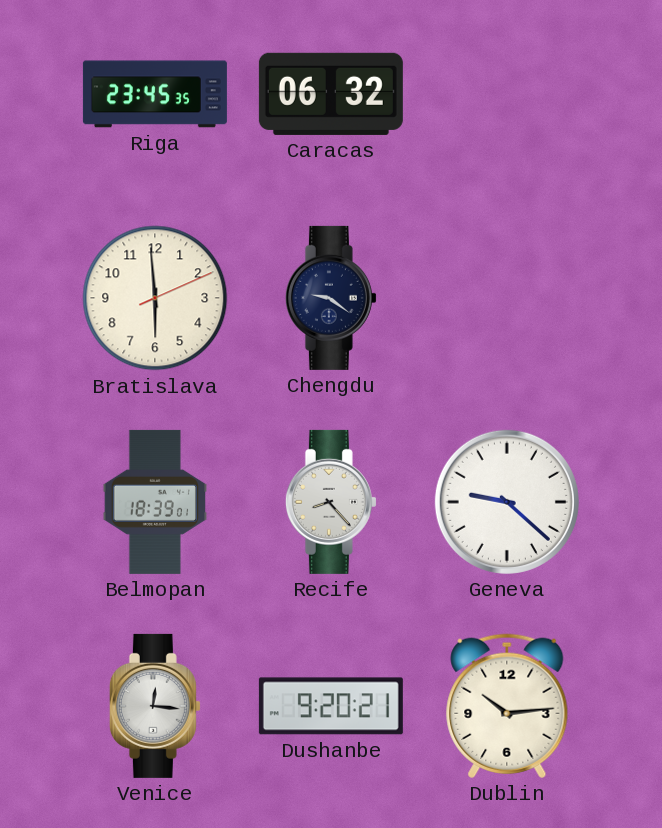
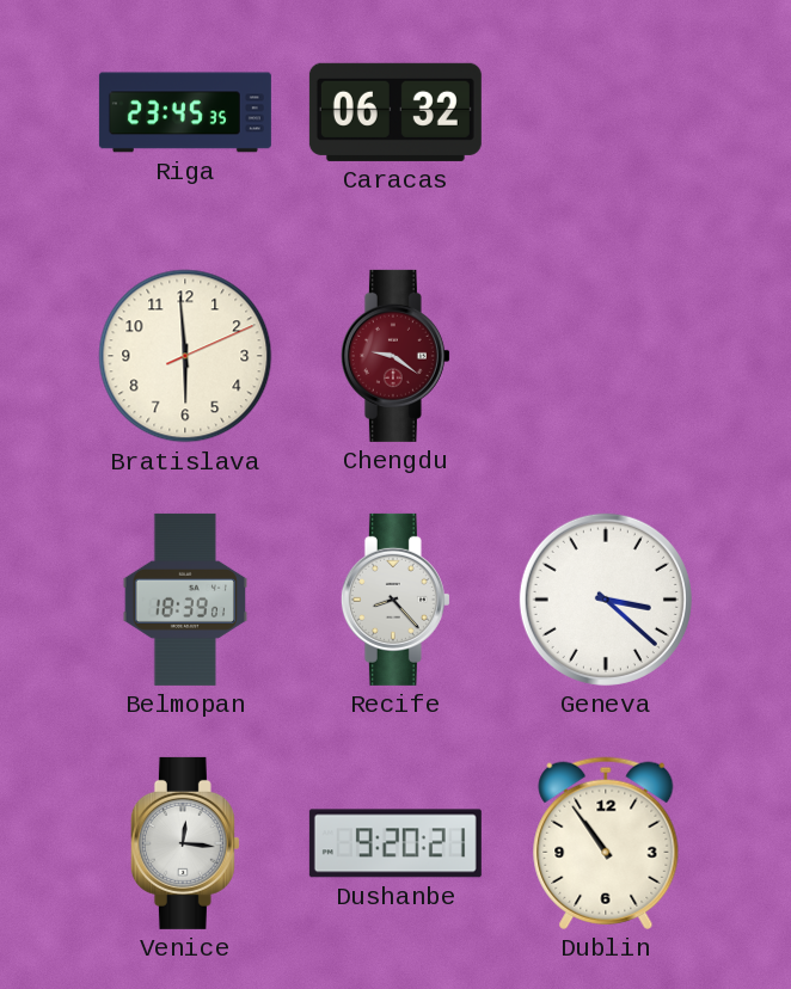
Chengdu dial: navy -> burgundy (395, 356)
Geneva: 9:22 -> 3:22 (606, 600)
Dublin: 10:14 -> 10:54 (606, 843)
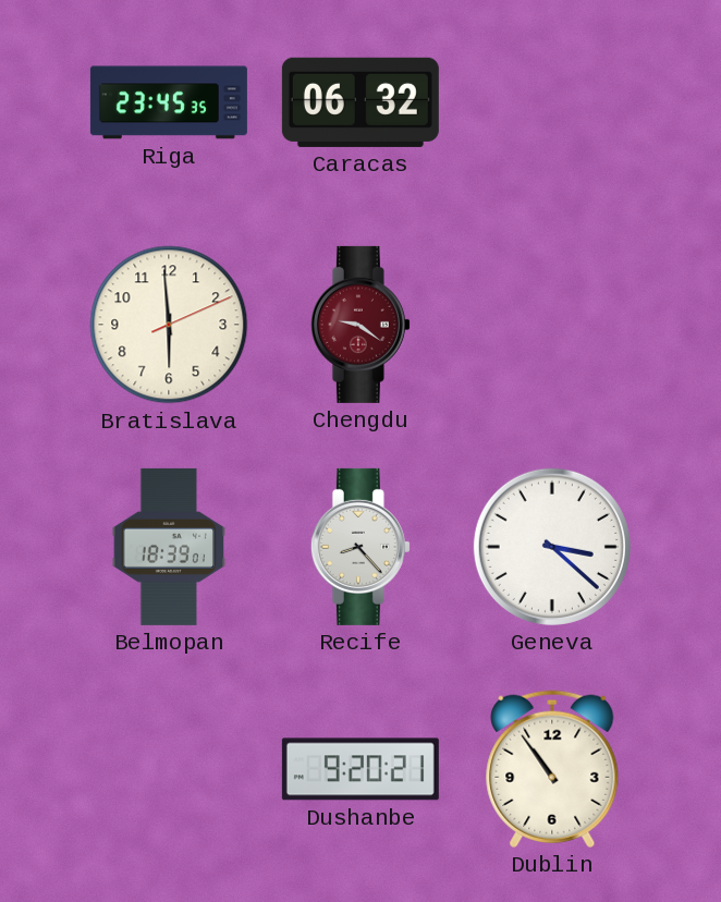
Venice: 12:16 -> none (185, 843)
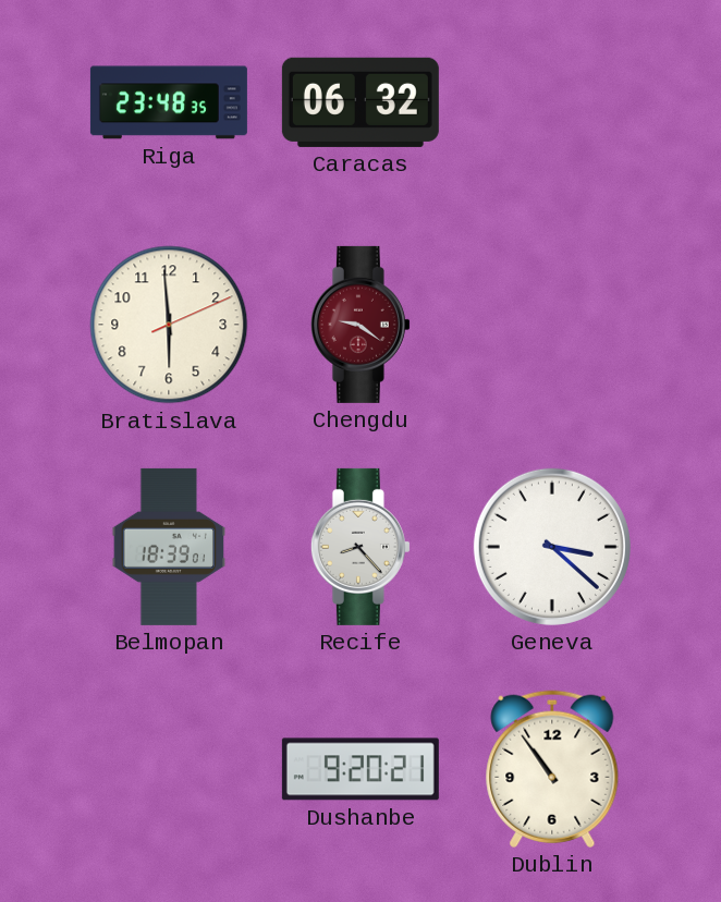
Riga: 23:45 -> 23:48 (169, 102)
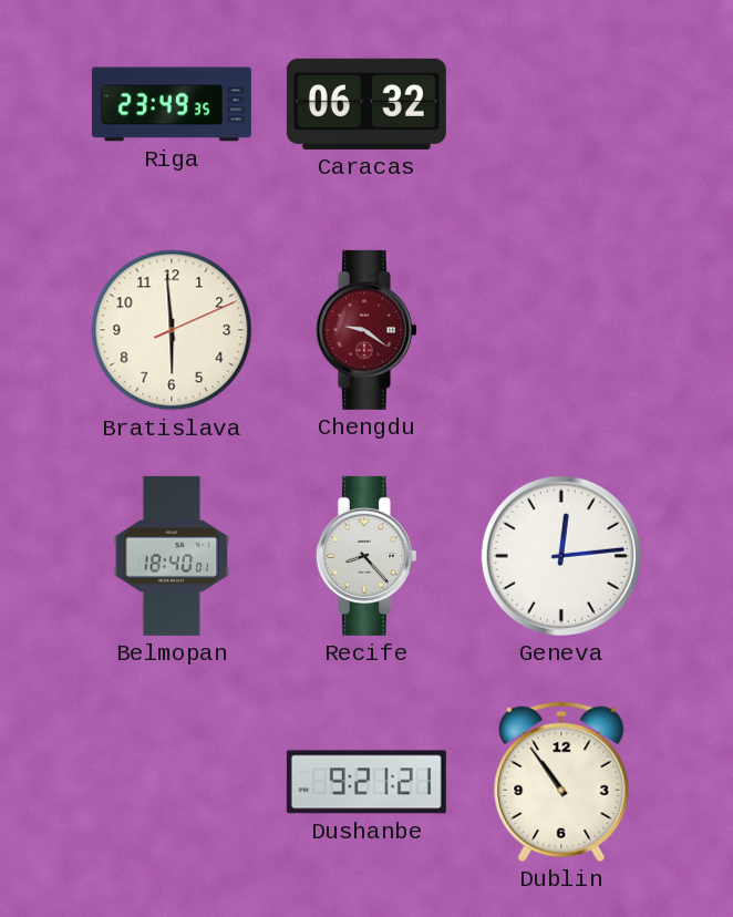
Riga: 23:48 -> 23:49 (172, 104)
Belmopan: 18:39 -> 18:40 (171, 556)
Geneva: 3:22 -> 12:14 (561, 556)
Dushanbe: 9:20 -> 9:21 (366, 782)
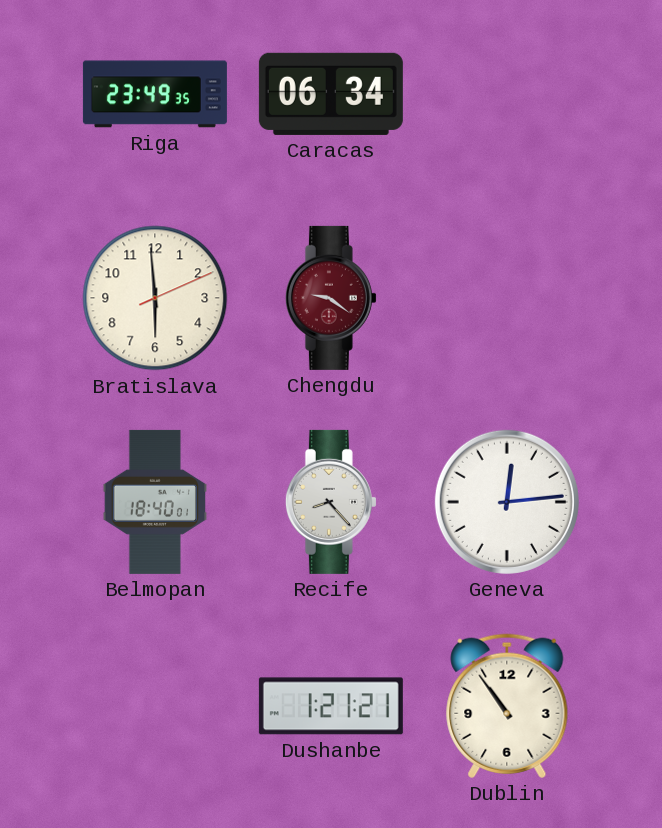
Caracas: 06:32 -> 06:34 (331, 94)
Dushanbe: 9:21 -> 1:21 (331, 706)
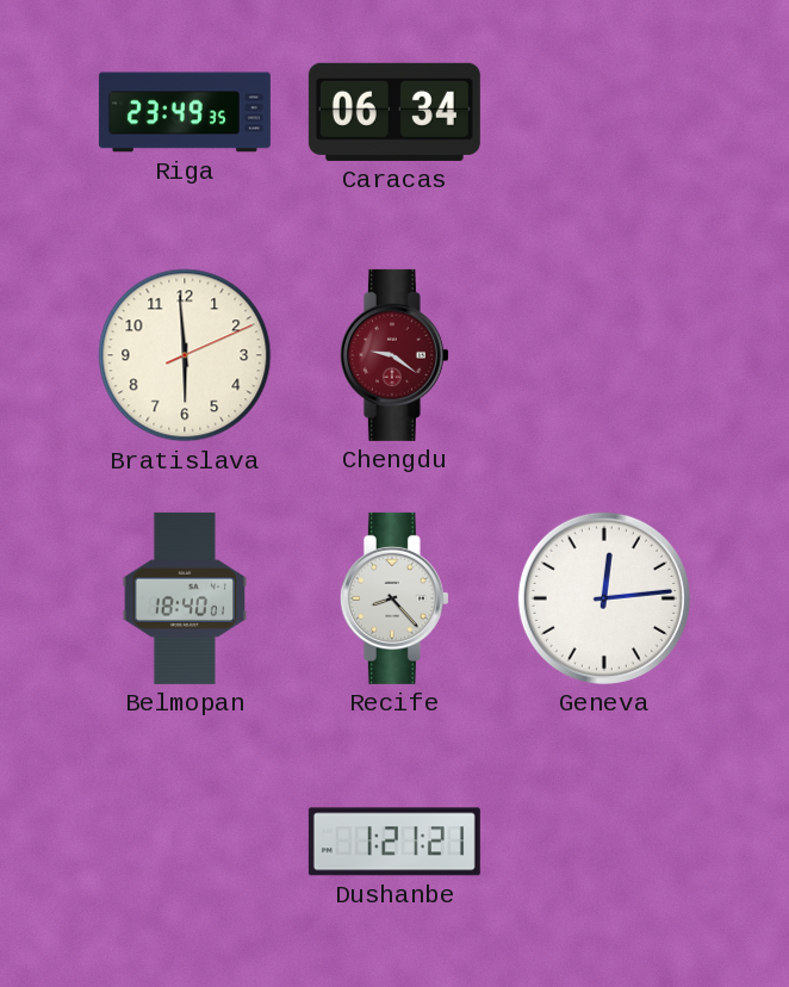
Dublin: 10:54 -> none (507, 706)
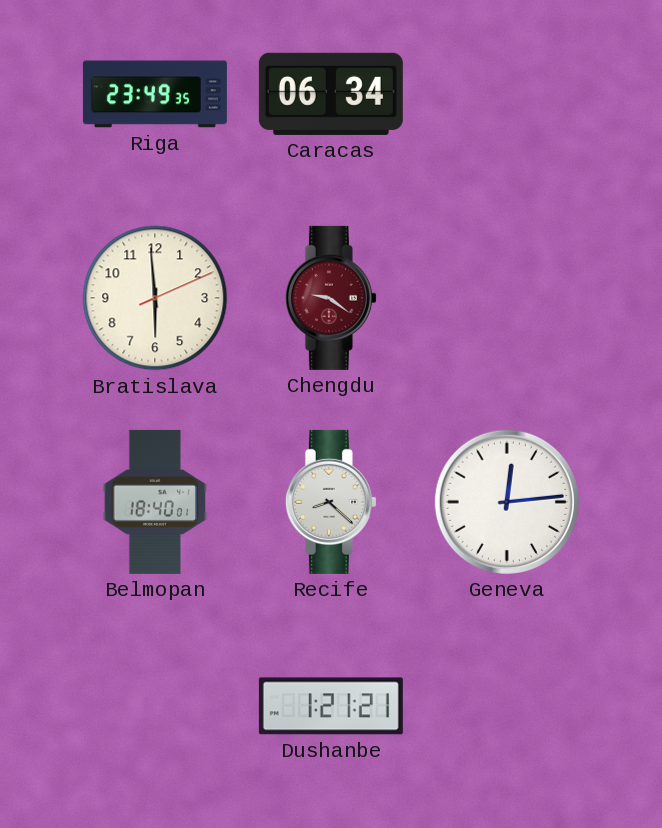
Recife: 8:23 -> 8:22 (331, 502)
